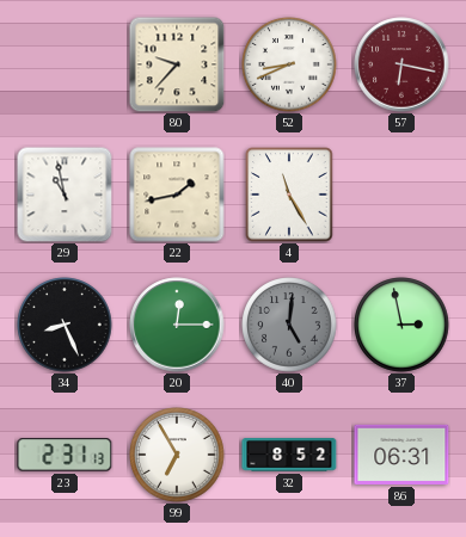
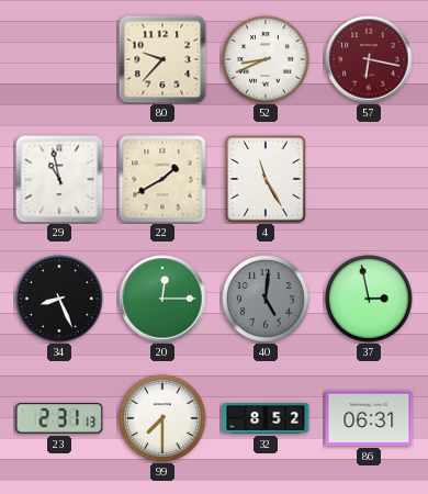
22: 1:43 -> 1:40 (162, 179)
99: 6:55 -> 7:30 (162, 418)
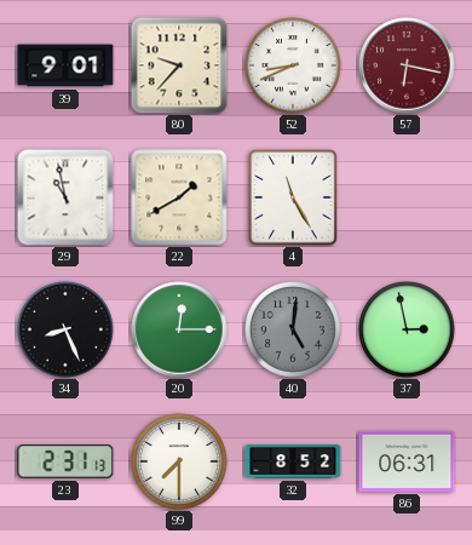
39: none -> 9:01 (65, 65)
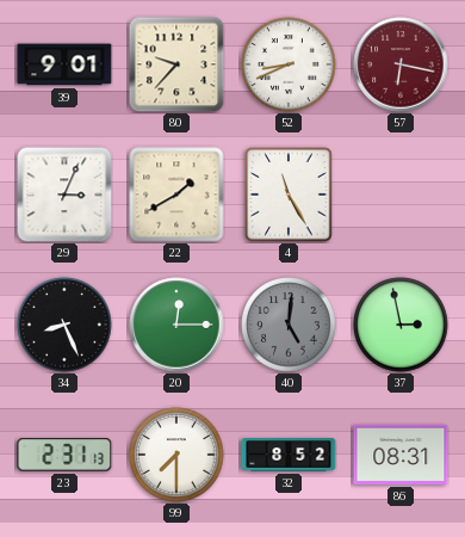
29: 10:58 -> 3:04 (64, 195)
86: 06:31 -> 08:31 (401, 455)
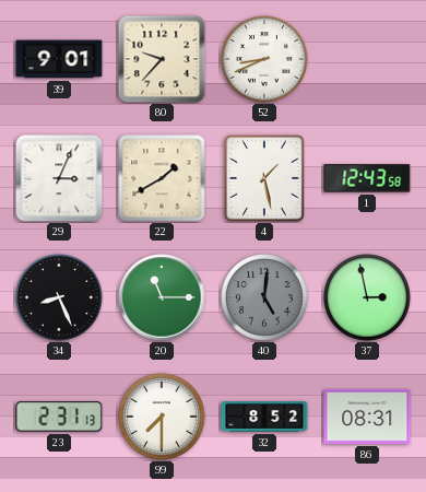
57: 6:17 -> none (401, 64)
4: 11:25 -> 1:28 (264, 178)
1: none -> 12:43 (367, 178)
20: 12:15 -> 11:15 (162, 297)
